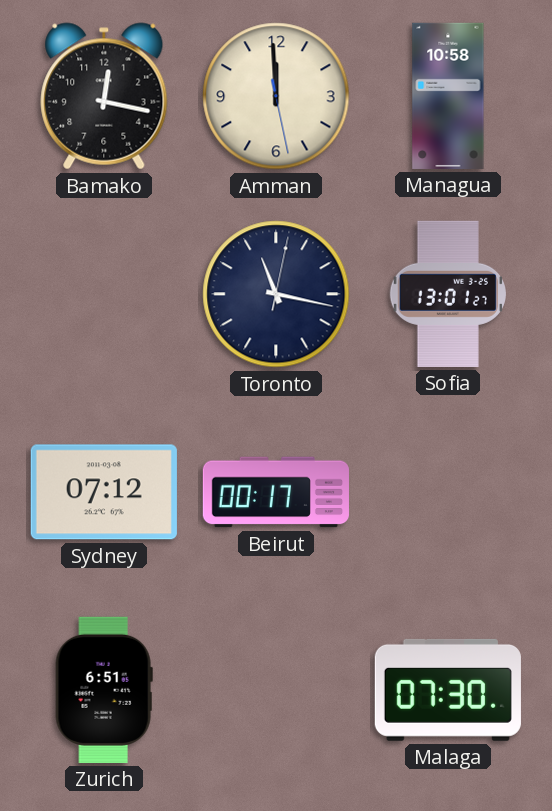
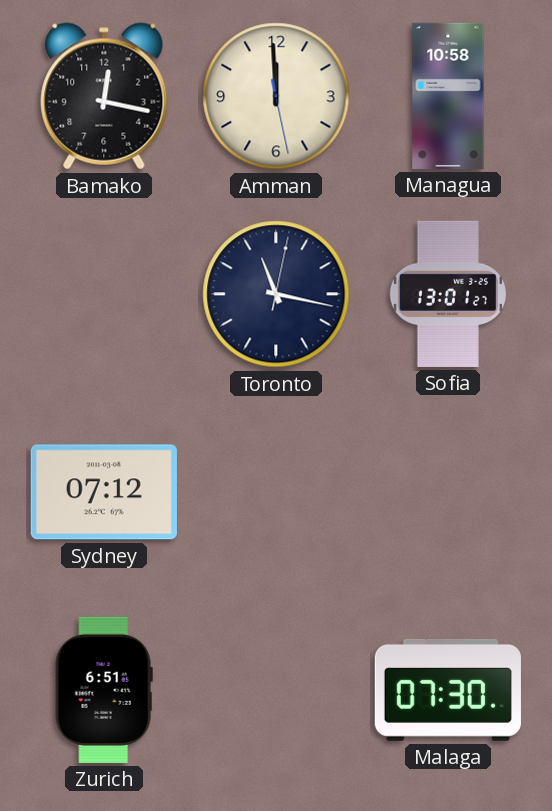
Beirut: 00:17 -> none (276, 492)
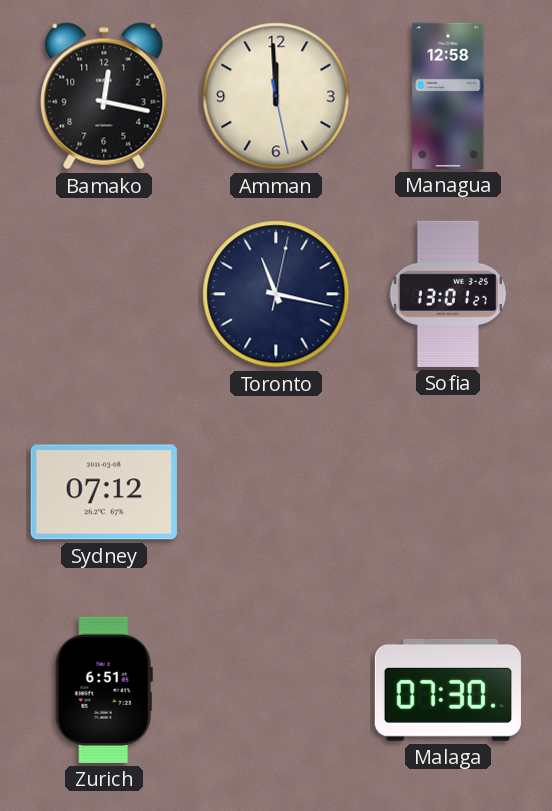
Managua: 10:58 -> 12:58 (448, 96)
